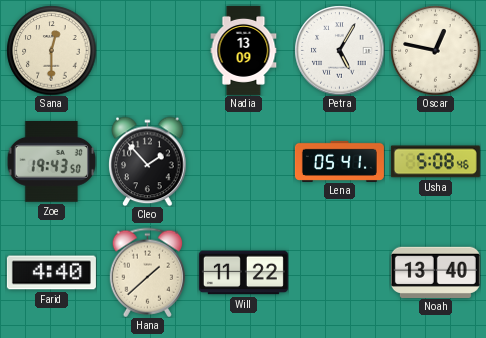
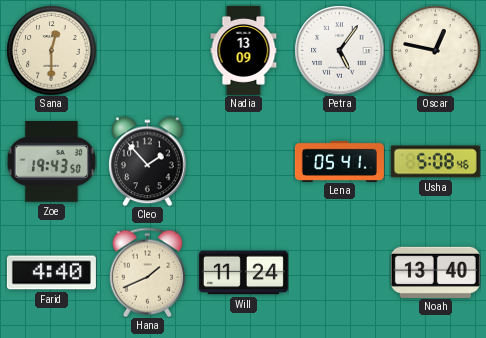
Petra: 5:05 -> 5:06 (339, 50)
Hana: 1:38 -> 1:41 (147, 272)
Will: 11:22 -> 11:24 (243, 273)
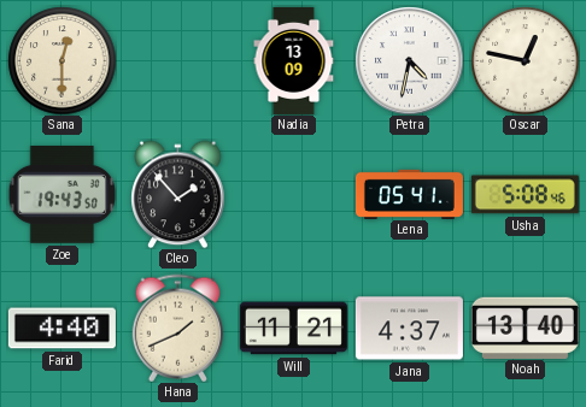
Petra: 5:06 -> 4:32 (409, 60)
Will: 11:24 -> 11:21 (293, 329)
Jana: none -> 4:37 (409, 329)
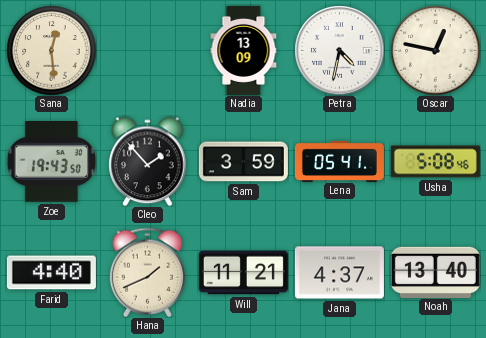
Sana: 12:30 -> 12:29 (51, 50)
Sam: none -> 3:59 (243, 162)
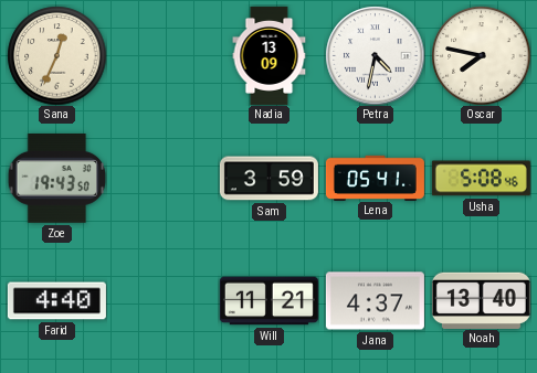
Sana: 12:29 -> 12:34 (56, 55)
Oscar: 12:47 -> 7:47 (481, 55)
Cleo: 1:53 -> none (148, 161)
Hana: 1:41 -> none (147, 272)
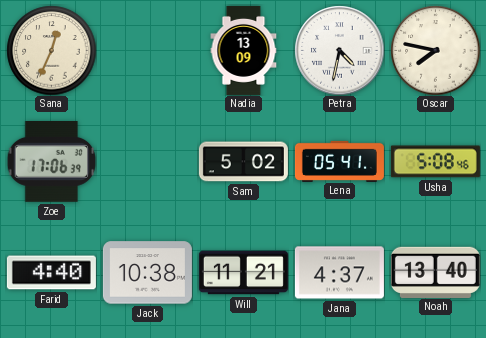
Zoe: 19:43 -> 17:06 (51, 162)
Sam: 3:59 -> 5:02 (243, 162)
Jack: none -> 10:38 (147, 273)
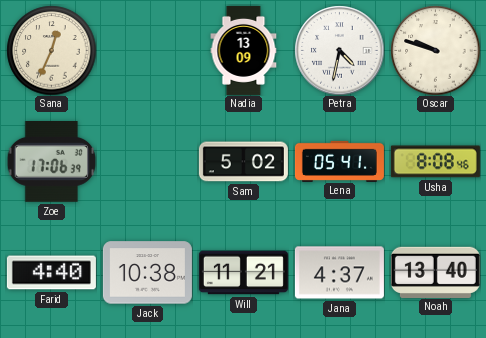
Oscar: 7:47 -> 9:48 (435, 50)
Usha: 5:08 -> 8:08 (435, 162)
